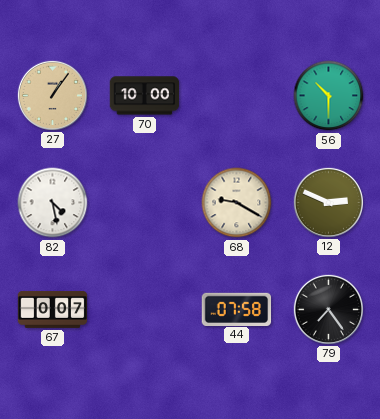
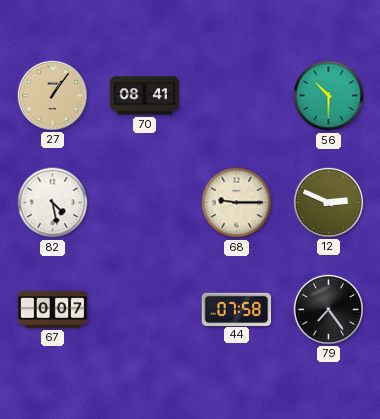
70: 10:00 -> 08:41 (145, 96)
68: 9:20 -> 9:15 (237, 203)
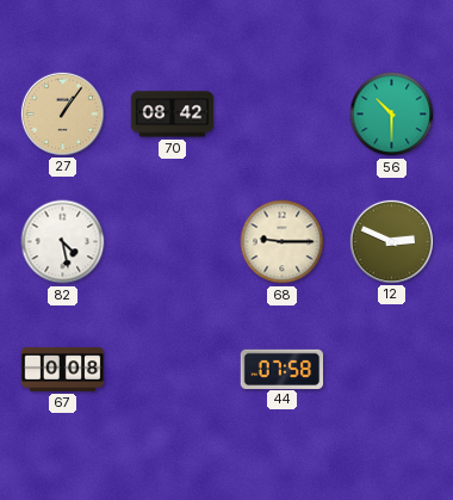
70: 08:41 -> 08:42 (173, 115)
67: 0:07 -> 0:08 (63, 370)
79: 7:24 -> none (328, 309)
